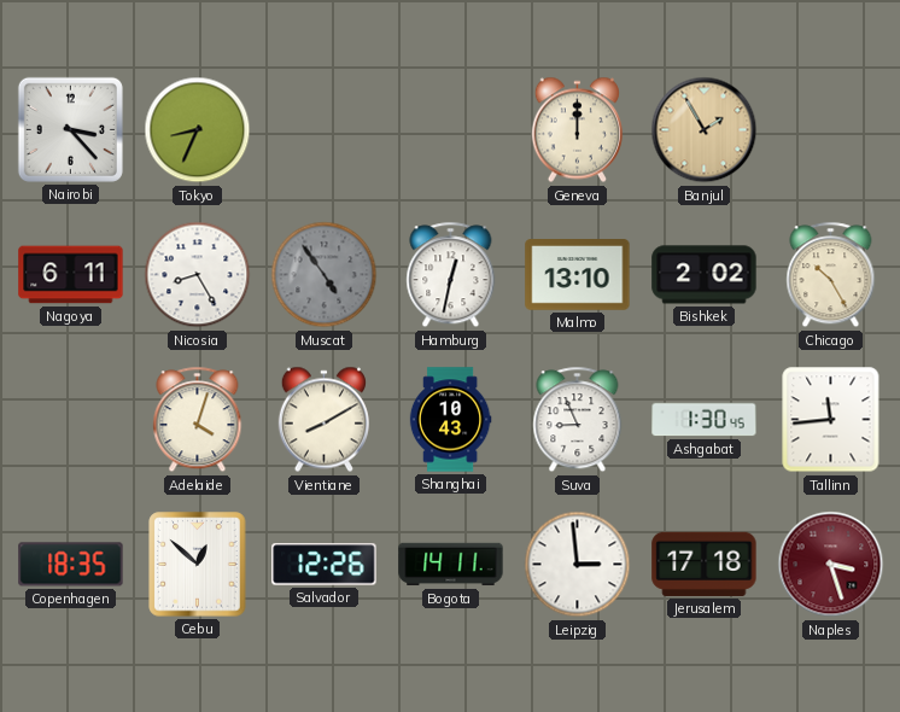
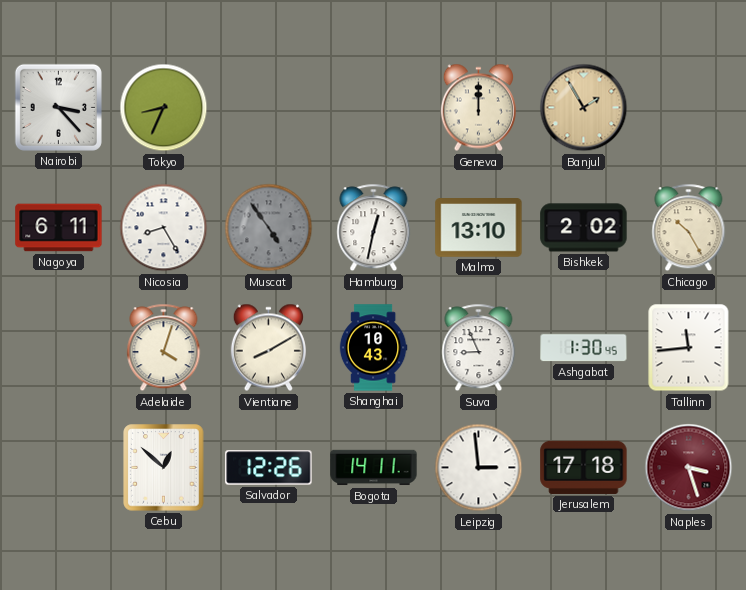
Copenhagen: 18:35 -> none (71, 565)
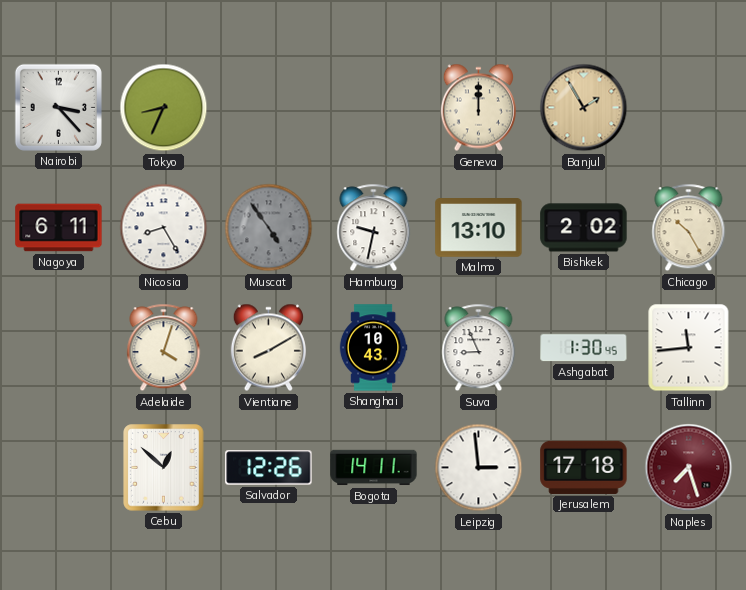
Hamburg: 12:32 -> 9:32 (374, 228)
Naples: 3:27 -> 7:27 (689, 468)
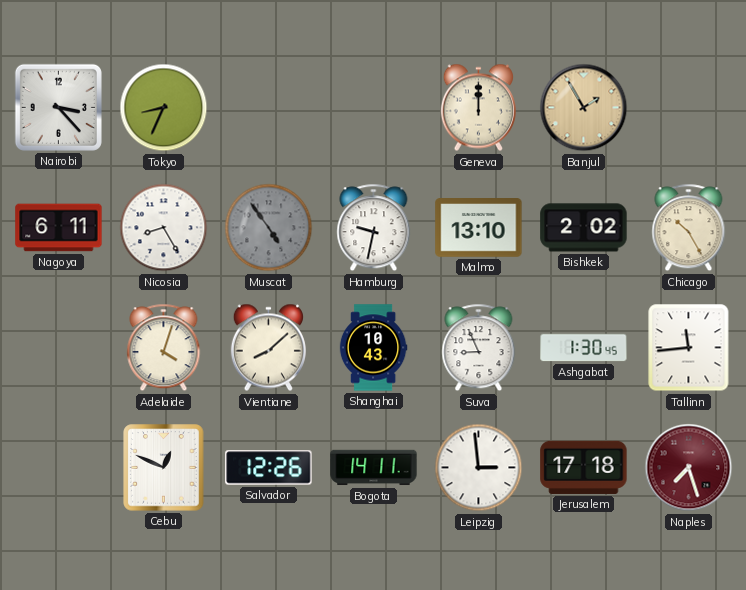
Vientiane: 8:10 -> 8:08 (268, 348)
Cebu: 12:52 -> 12:49 (164, 468)
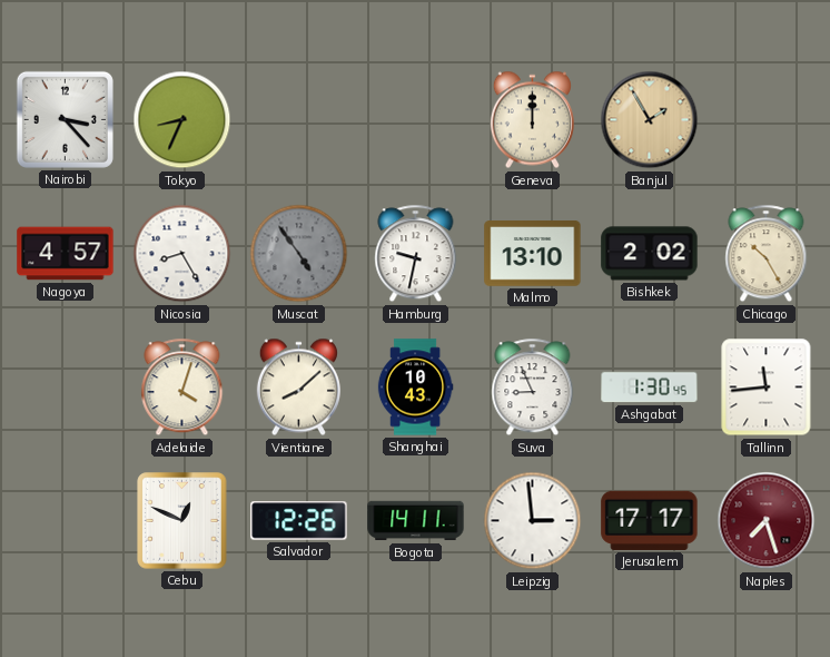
Nagoya: 6:11 -> 4:57 (66, 254)
Jerusalem: 17:18 -> 17:17 (650, 520)
